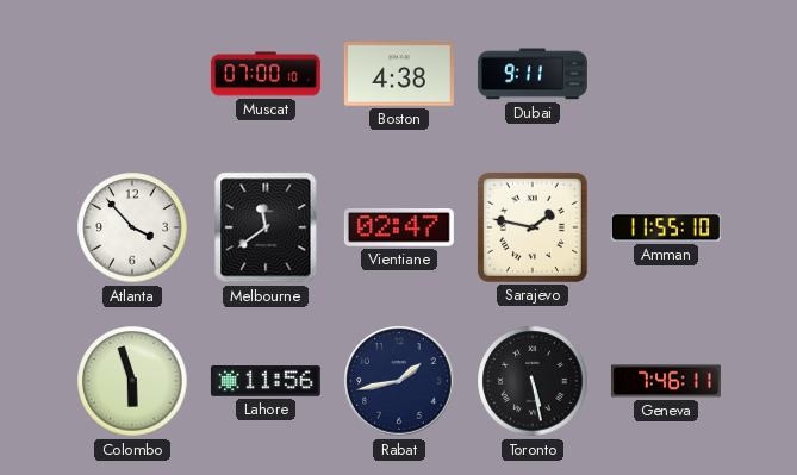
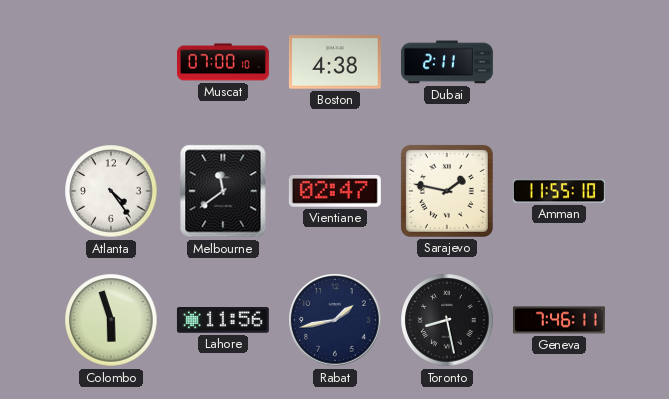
Dubai: 9:11 -> 2:11 (447, 62)
Atlanta: 3:53 -> 4:24 (111, 191)
Toronto: 5:28 -> 8:28 (447, 320)
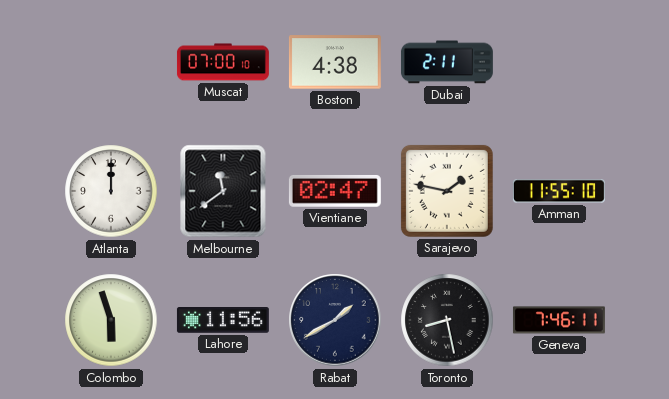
Atlanta: 4:24 -> 12:00 (111, 191)
Rabat: 1:43 -> 1:40 (335, 320)
